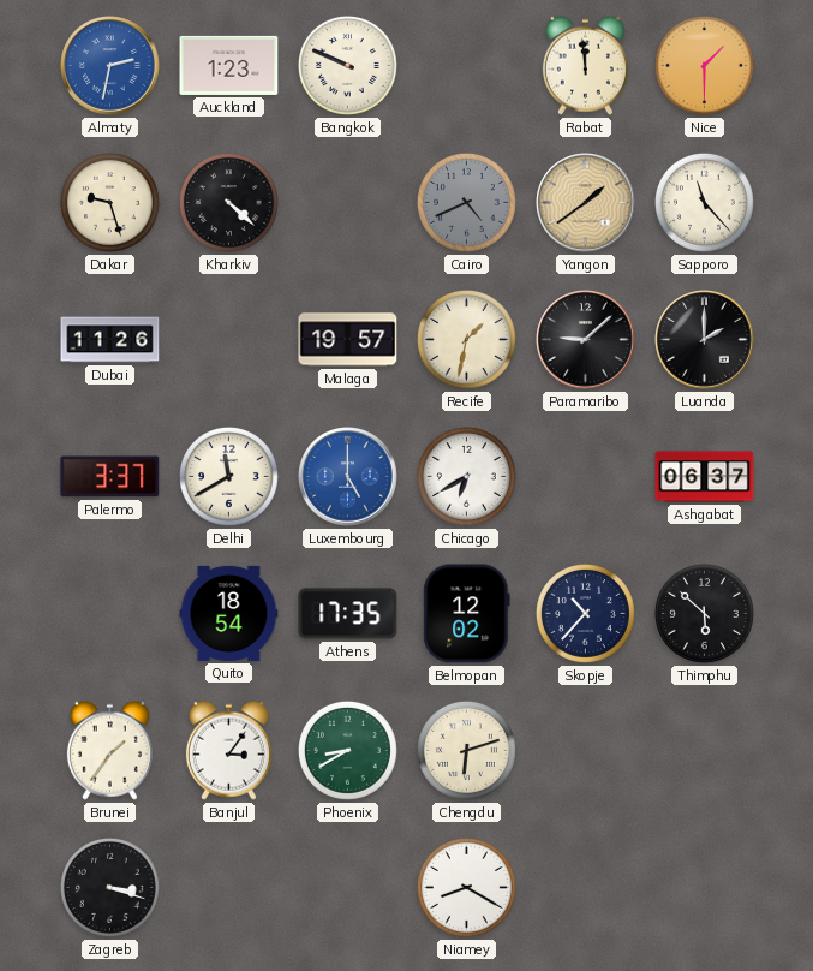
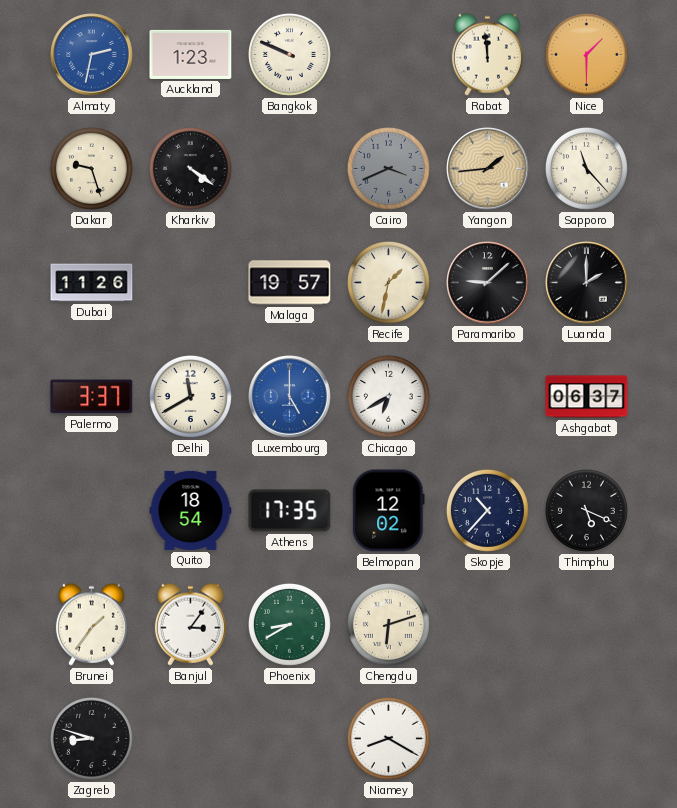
Kharkiv: 4:22 -> 4:21 (190, 168)
Cairo: 4:41 -> 3:41 (388, 168)
Yangon: 1:39 -> 1:44 (488, 169)
Thimphu: 5:52 -> 5:19 (586, 510)
Zagreb: 3:18 -> 8:48 (91, 738)
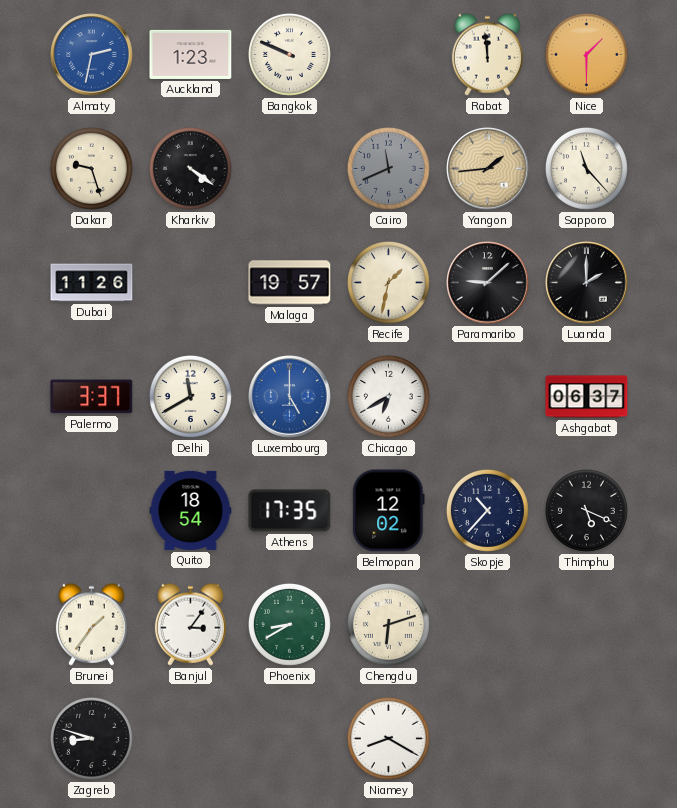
Cairo: 3:41 -> 11:41 (388, 168)
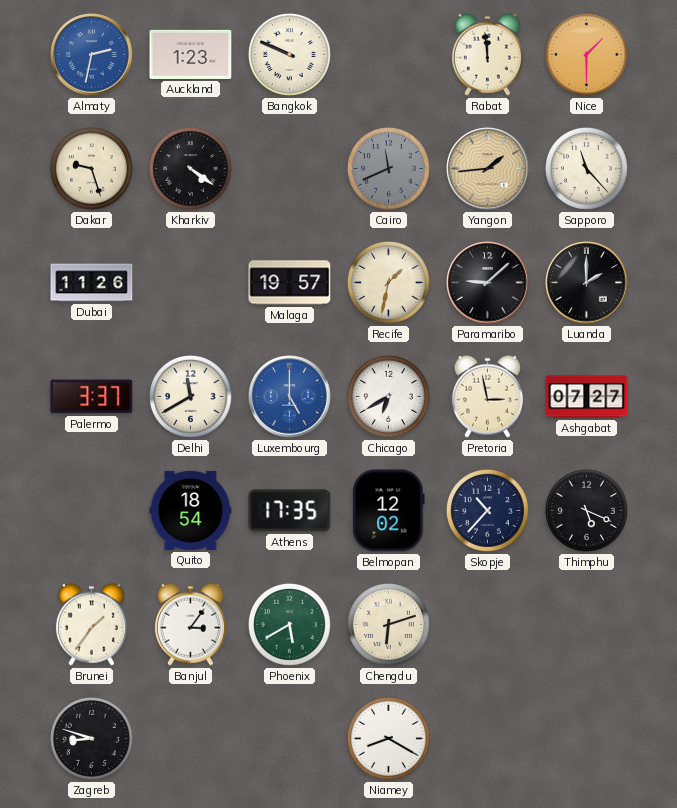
Pretoria: none -> 2:58 (487, 396)
Ashgabat: 06:37 -> 07:27 (587, 397)
Phoenix: 8:40 -> 5:40 (289, 624)
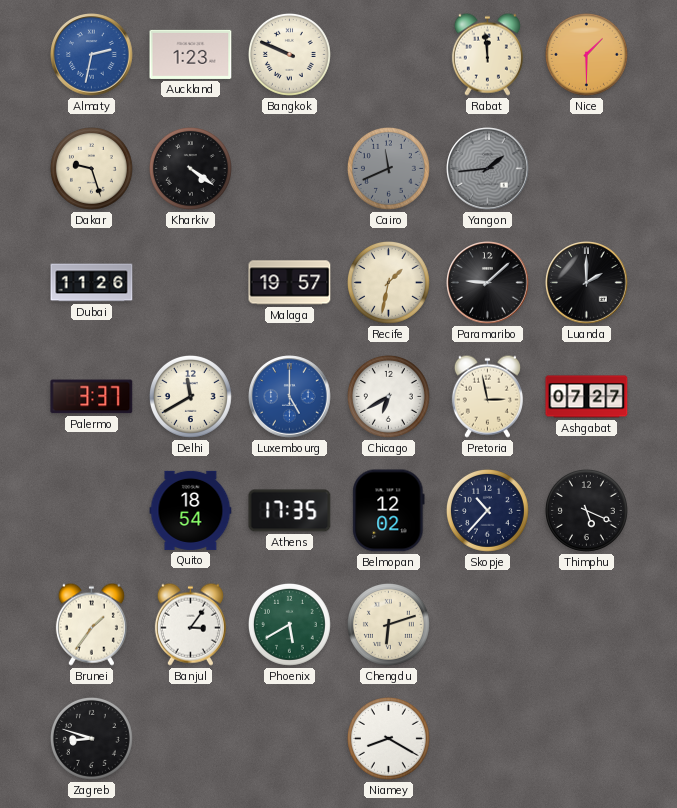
Yangon dial: champagne -> grey (488, 169)
Sapporo: 11:23 -> none (586, 168)
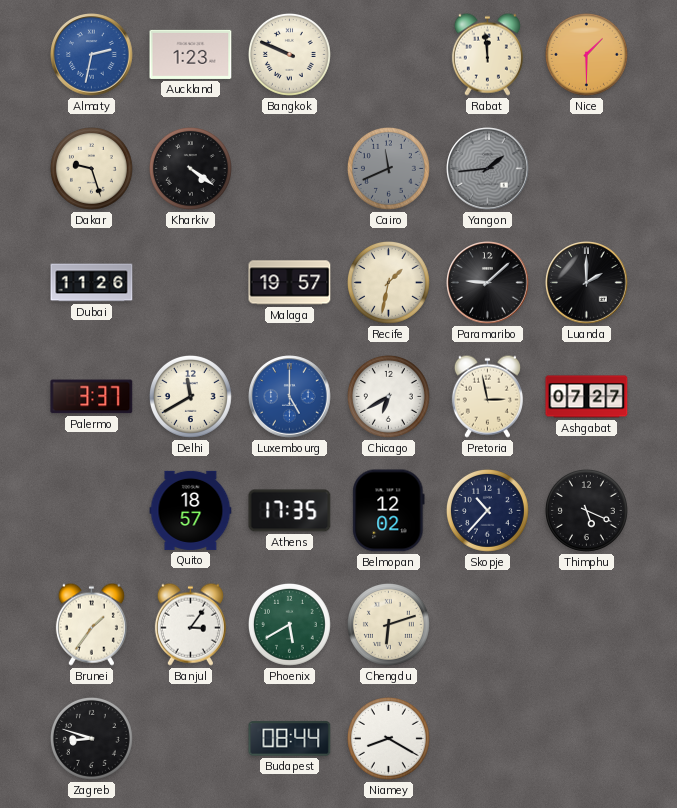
Quito: 18:54 -> 18:57 (191, 510)
Budapest: none -> 08:44 (290, 739)
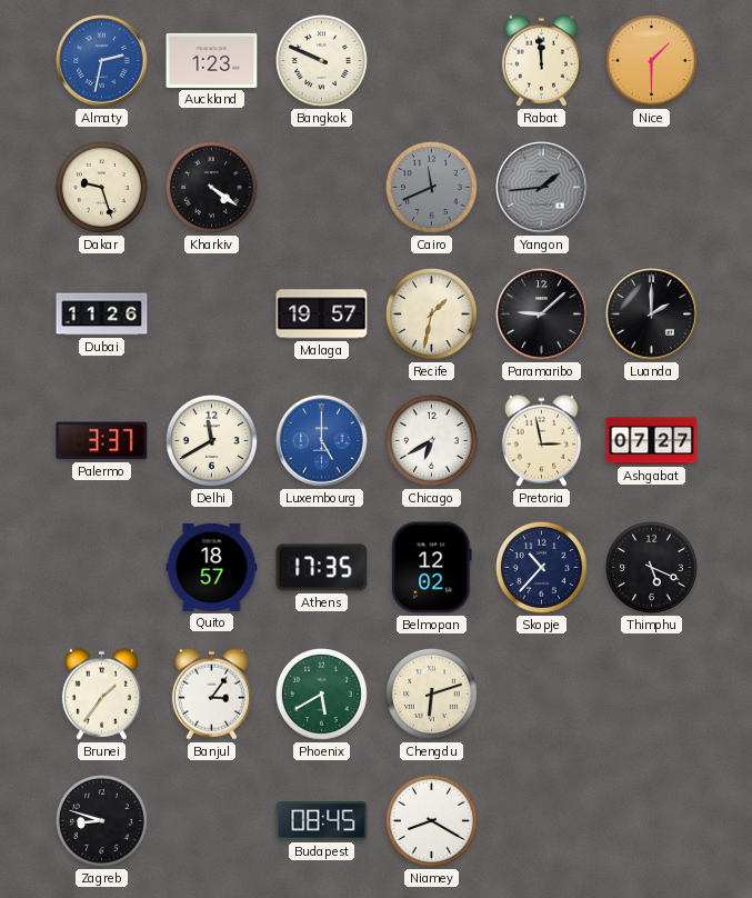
Budapest: 08:44 -> 08:45 (322, 821)
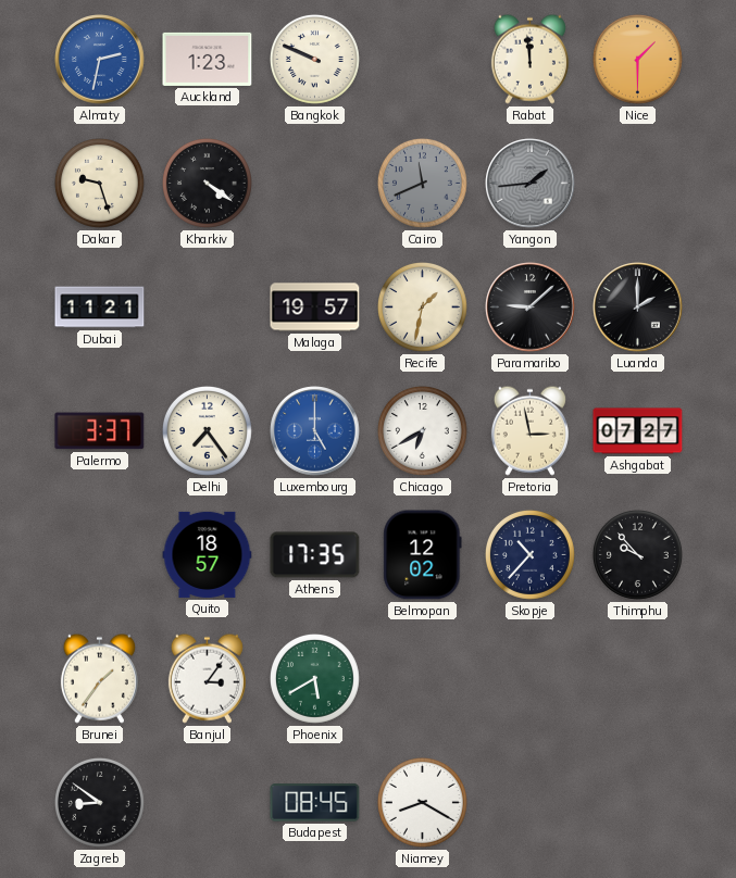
Dubai: 11:26 -> 11:21 (100, 308)
Delhi: 11:40 -> 7:24 (207, 430)
Thimphu: 5:19 -> 9:53 (637, 554)
Chengdu: 6:12 -> none (431, 694)
Zagreb: 8:48 -> 8:51 (99, 802)
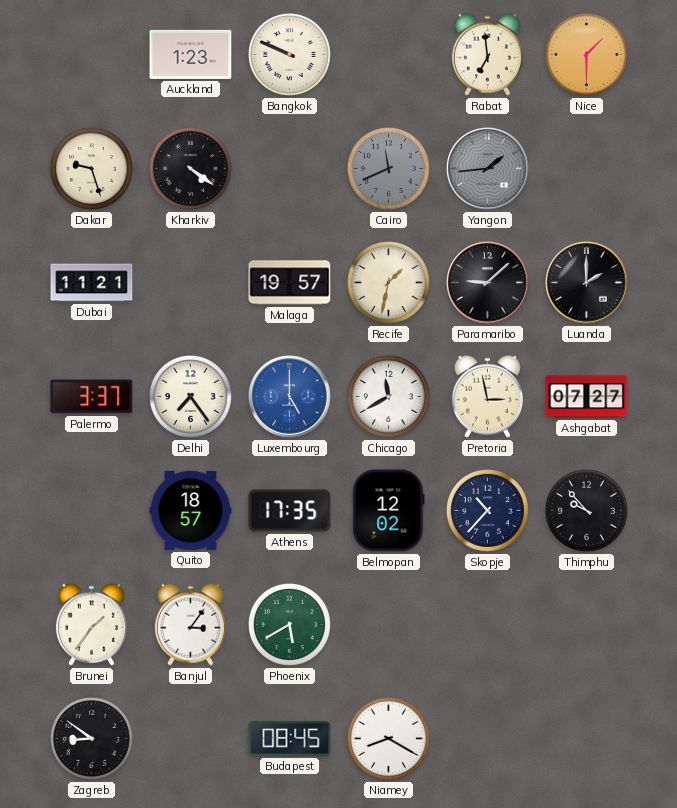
Almaty: 2:32 -> none (100, 60)
Rabat: 11:59 -> 6:59 (487, 54)
Chicago: 6:40 -> 11:40 (388, 396)
